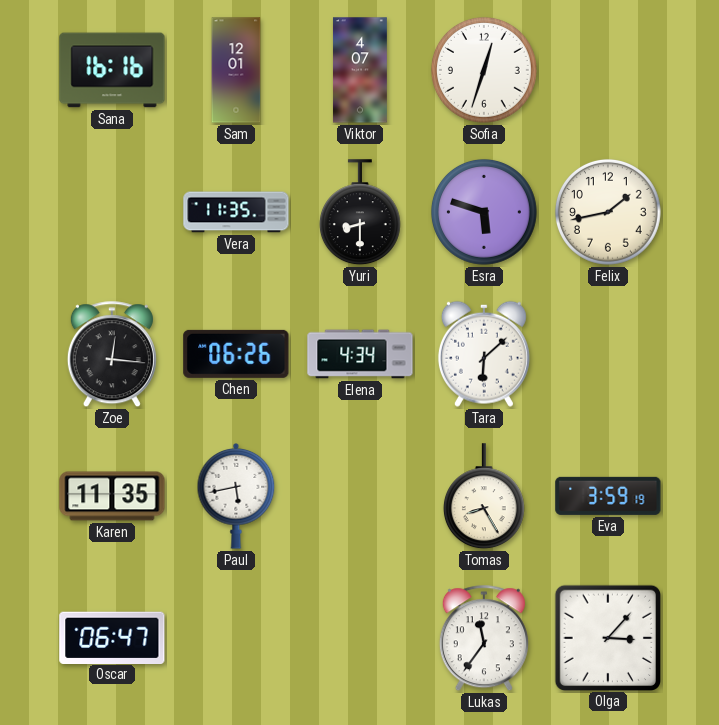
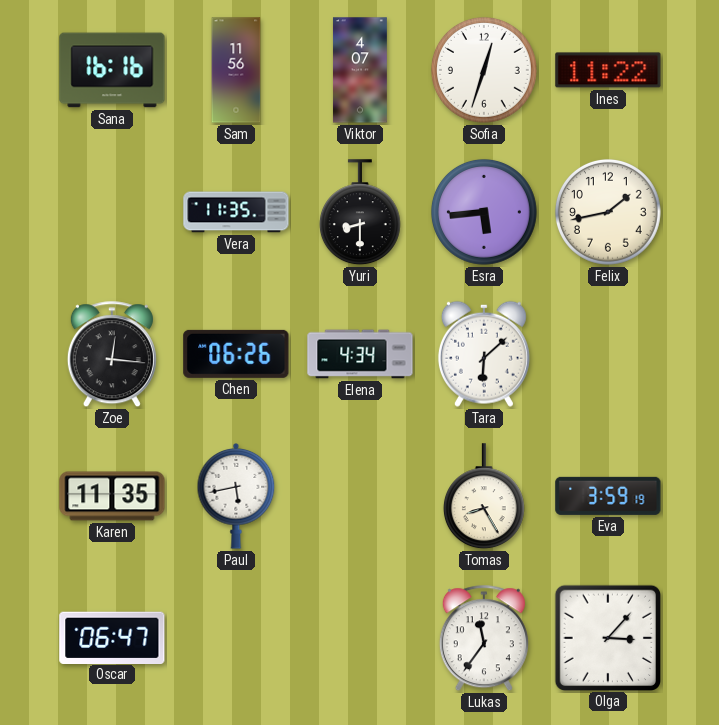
Sam: 12:01 -> 11:56 (236, 70)
Ines: none -> 11:22 (608, 70)
Esra: 5:48 -> 5:44 (484, 212)
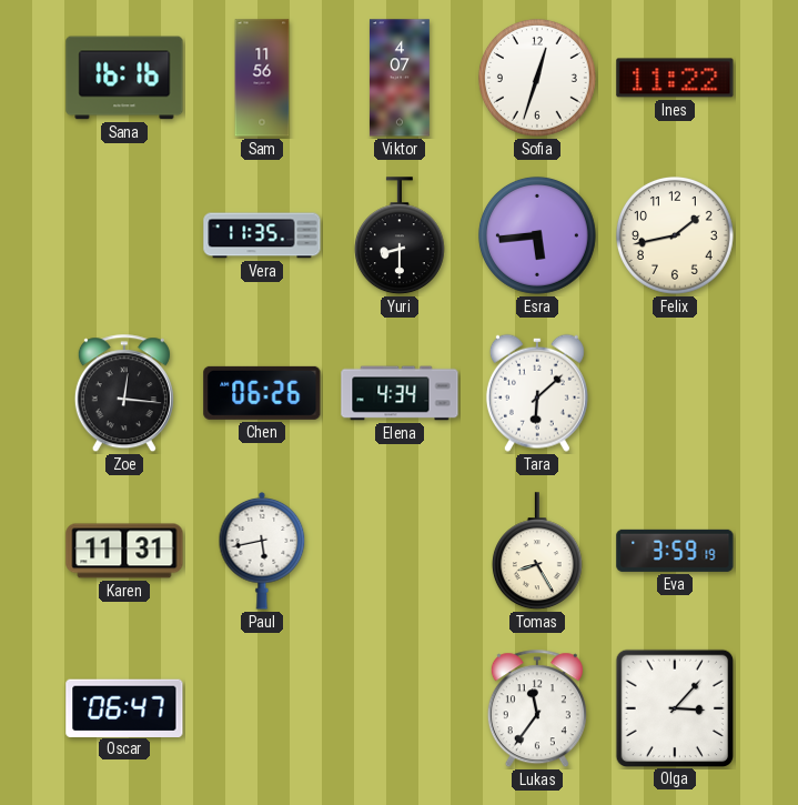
Karen: 11:35 -> 11:31 (124, 551)
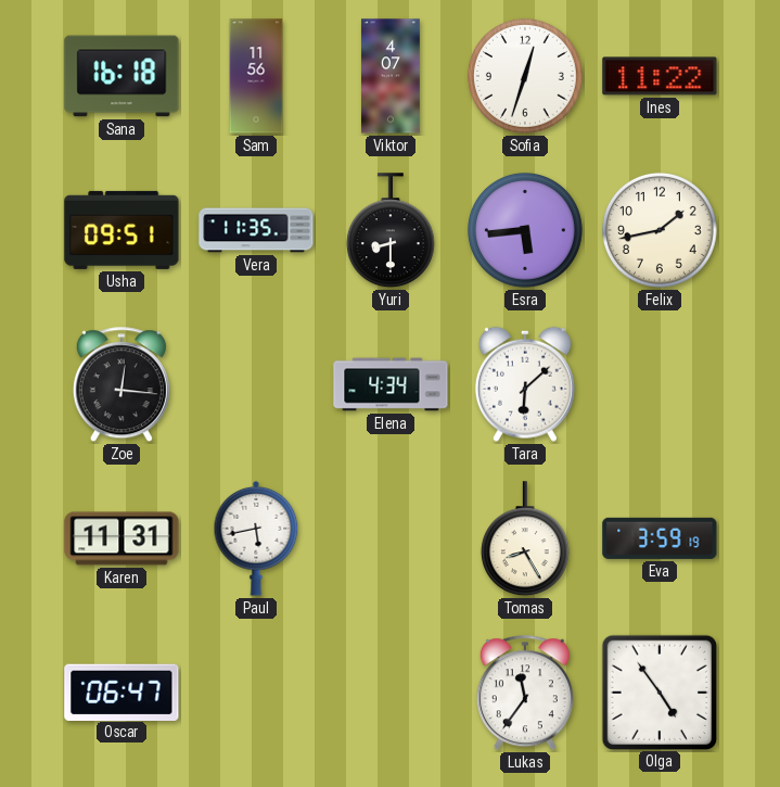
Sana: 16:16 -> 16:18 (122, 76)
Usha: none -> 09:51 (122, 230)
Chen: 06:26 -> none (262, 393)
Olga: 3:07 -> 4:54 (658, 691)
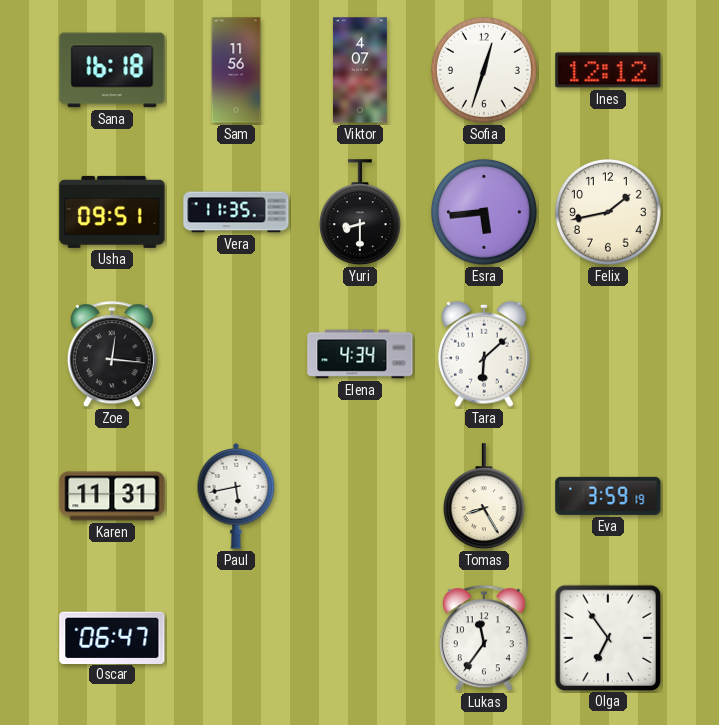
Ines: 11:22 -> 12:12 (608, 70)
Olga: 4:54 -> 6:54 (607, 637)
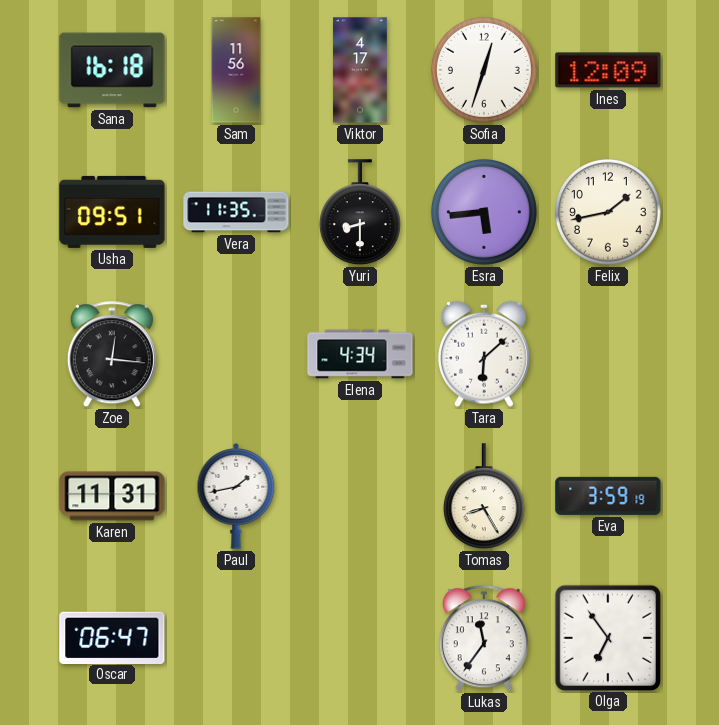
Viktor: 4:07 -> 4:17 (360, 70)
Ines: 12:12 -> 12:09 (608, 70)
Paul: 5:43 -> 1:43 (236, 497)
